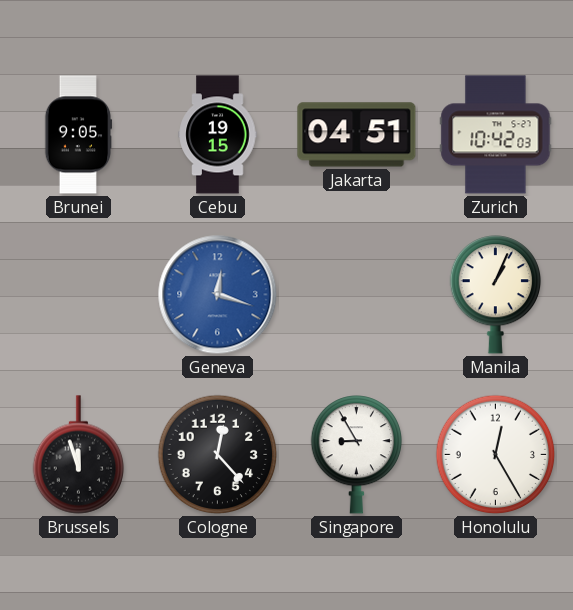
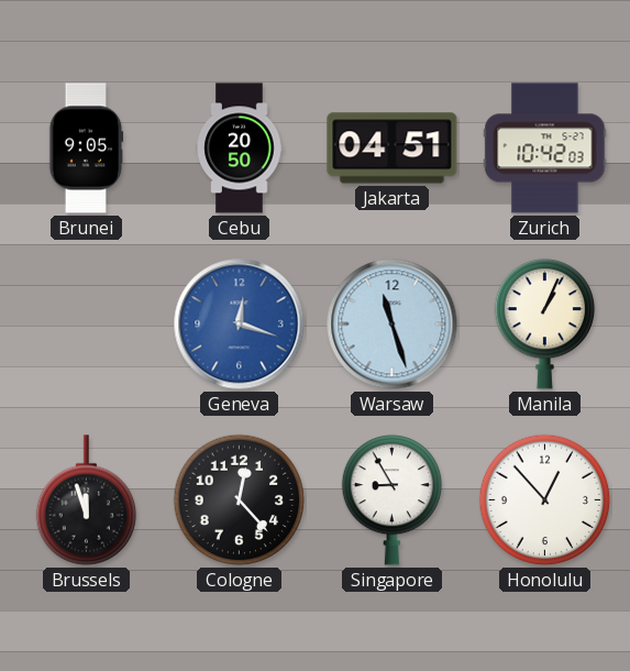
Cebu: 19:15 -> 20:50 (240, 148)
Warsaw: none -> 11:27 (393, 324)
Honolulu: 12:25 -> 12:53 (545, 501)
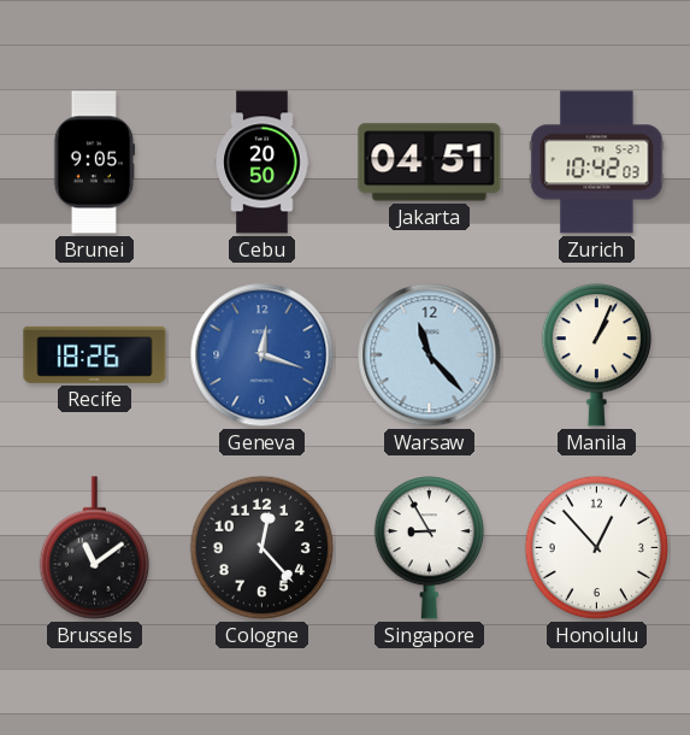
Recife: none -> 18:26 (95, 354)
Warsaw: 11:27 -> 11:23 (430, 355)
Brussels: 11:57 -> 11:09 (95, 548)
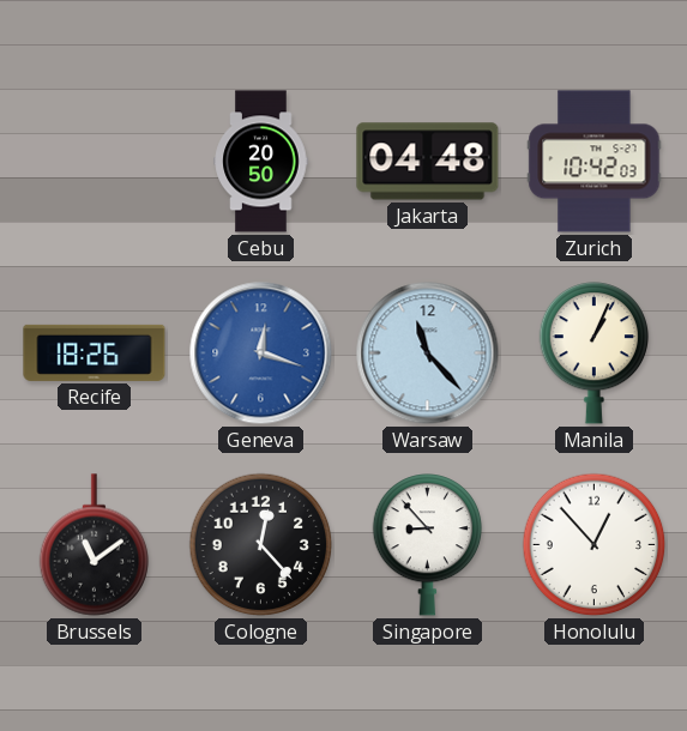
Brunei: 9:05 -> none (94, 163)
Jakarta: 04:51 -> 04:48 (428, 162)
Singapore: 8:55 -> 8:53 (428, 545)
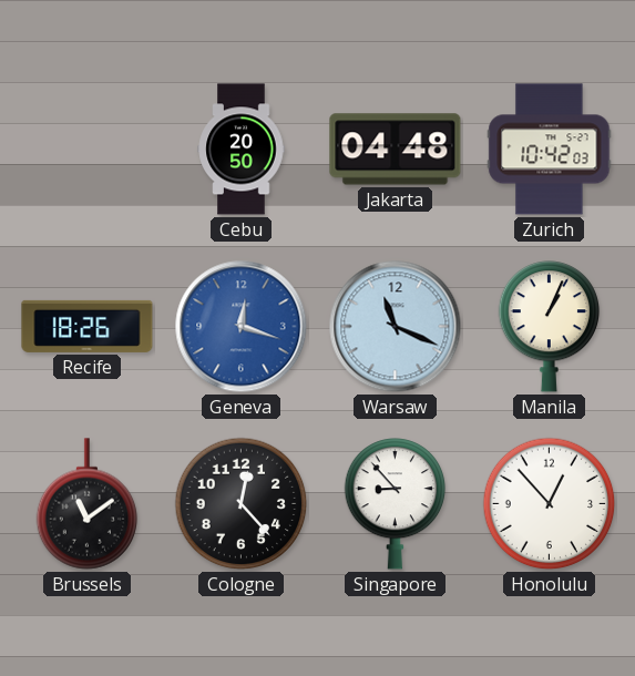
Warsaw: 11:23 -> 11:19 (396, 327)
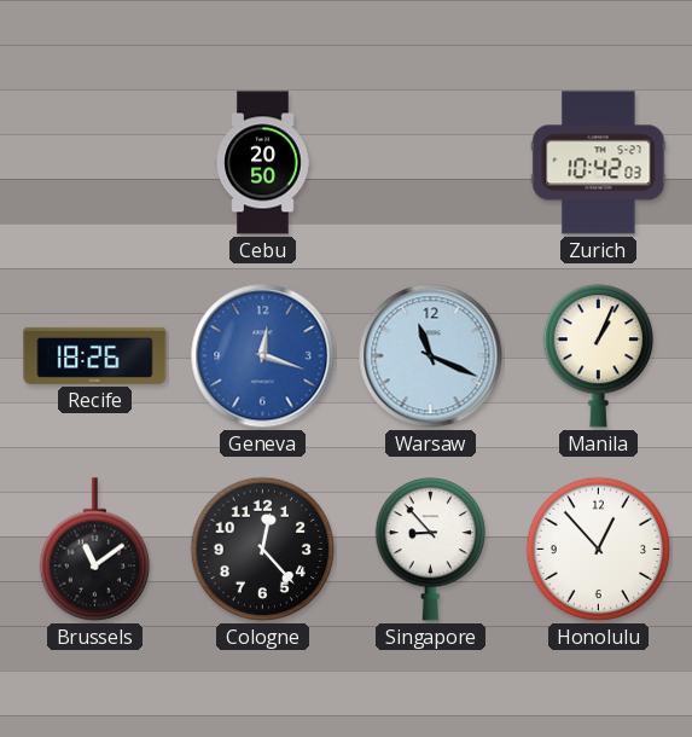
Jakarta: 04:48 -> none (396, 150)
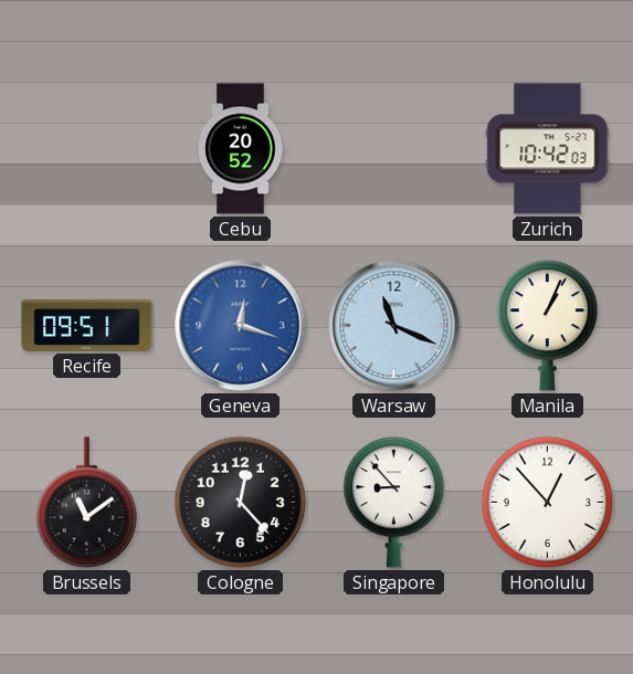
Cebu: 20:50 -> 20:52 (241, 149)
Recife: 18:26 -> 09:51 (87, 325)
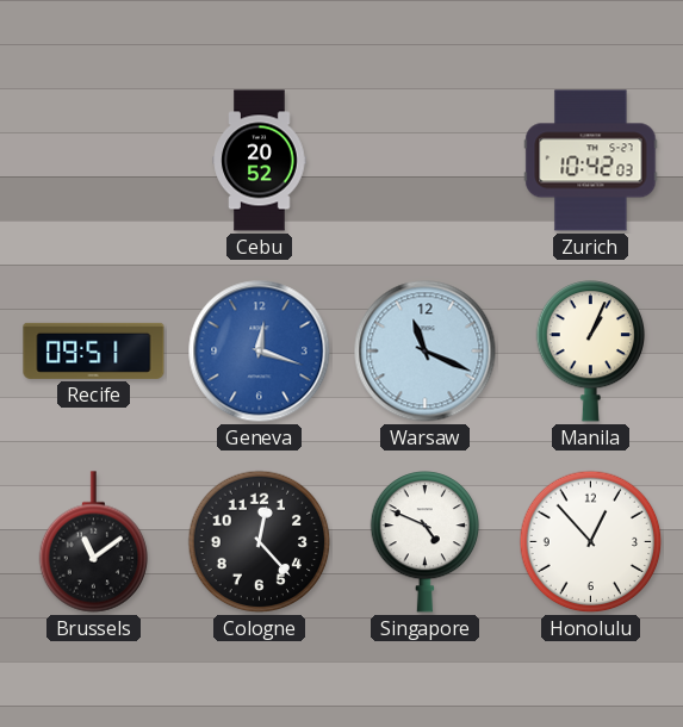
Singapore: 8:53 -> 4:49 (426, 542)
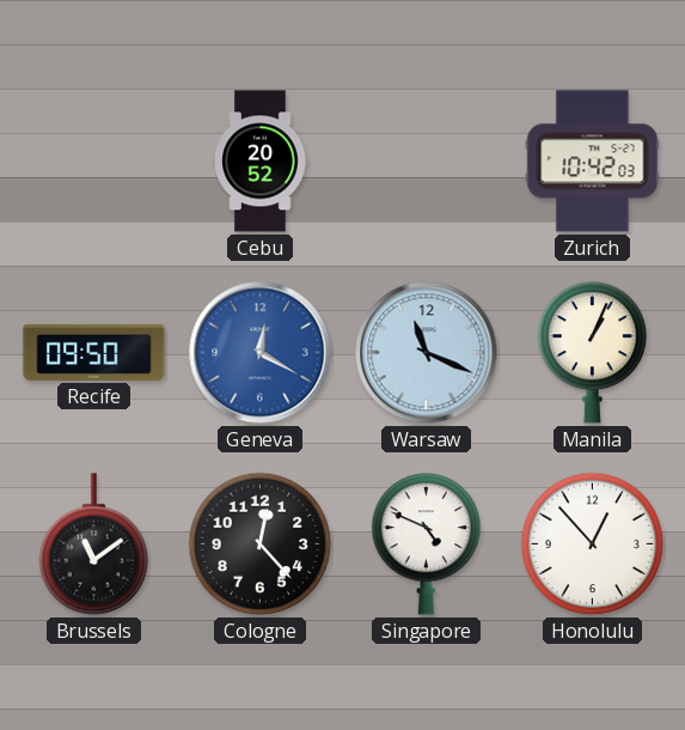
Recife: 09:51 -> 09:50 (94, 352)
Geneva: 12:18 -> 12:20 (261, 353)
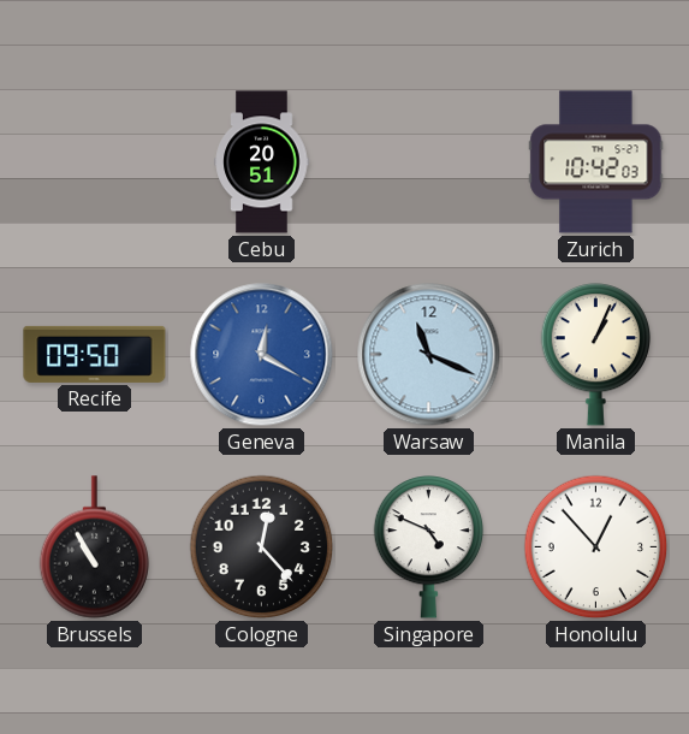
Cebu: 20:52 -> 20:51 (262, 162)
Brussels: 11:09 -> 10:55 (95, 547)
